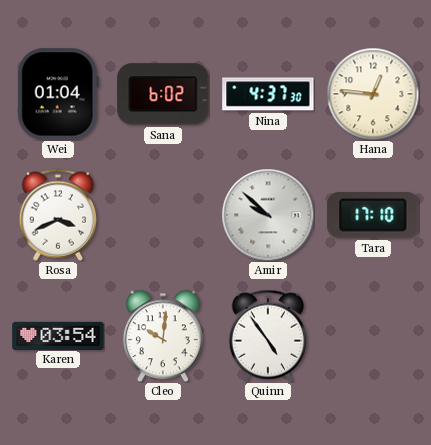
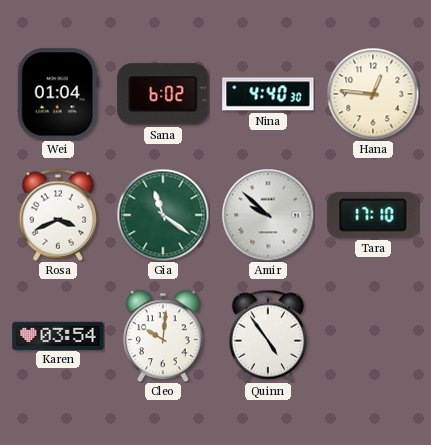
Nina: 4:37 -> 4:40 (268, 94)
Gia: none -> 11:21 (163, 215)
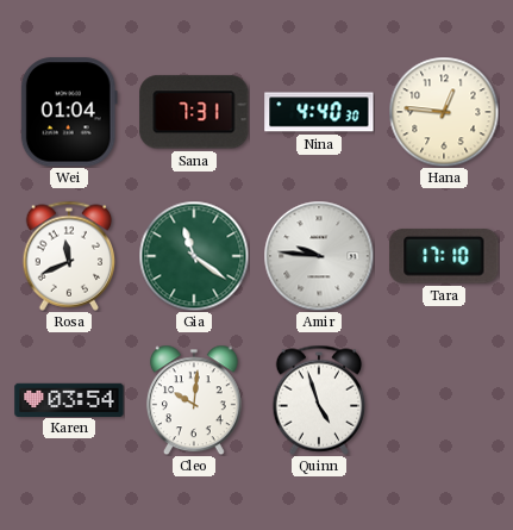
Sana: 6:02 -> 7:31 (194, 112)
Rosa: 3:41 -> 11:41 (69, 256)
Amir: 9:52 -> 9:46 (319, 256)
Quinn: 4:54 -> 4:57 (319, 400)
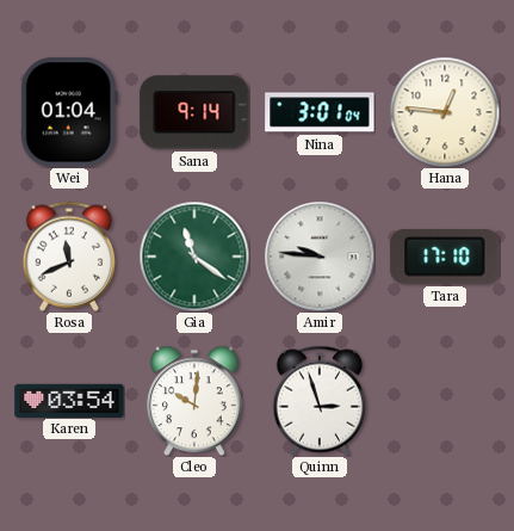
Sana: 7:31 -> 9:14 (194, 112)
Nina: 4:40 -> 3:01 (320, 112)
Quinn: 4:57 -> 2:57 (320, 401)
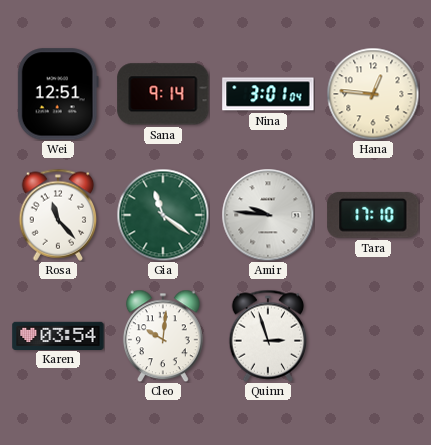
Wei: 01:04 -> 12:51 (58, 94)
Rosa: 11:41 -> 11:23 (58, 215)
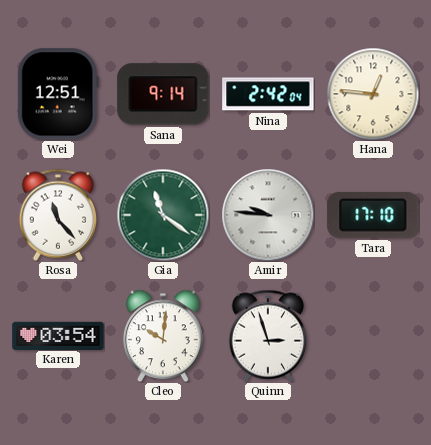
Nina: 3:01 -> 2:42 (268, 94)
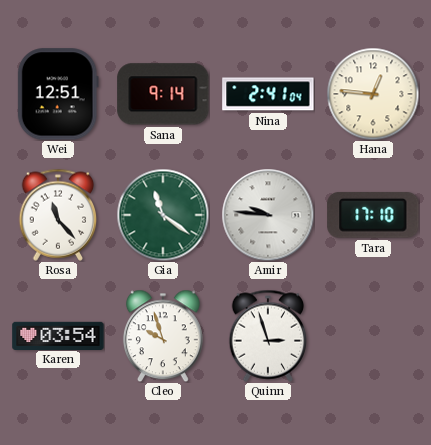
Nina: 2:42 -> 2:41 (268, 94)
Cleo: 10:01 -> 9:57 (163, 336)
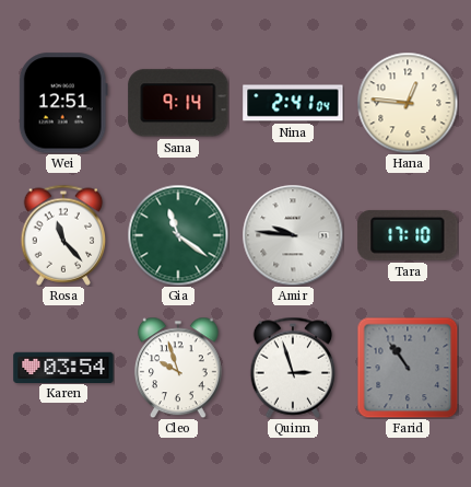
Farid: none -> 10:54 (408, 368)
